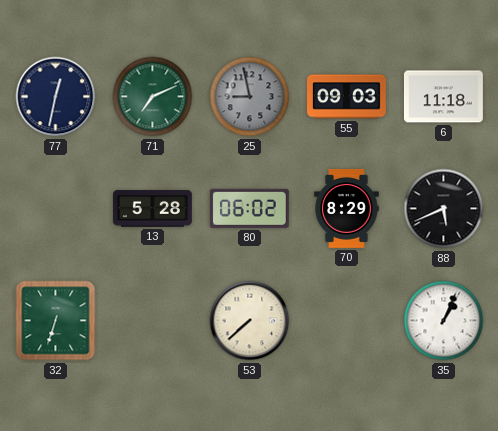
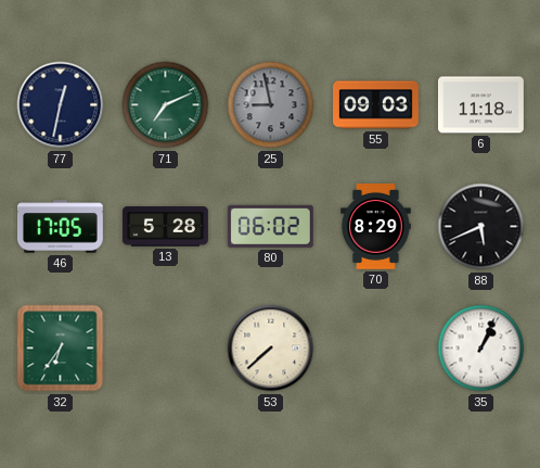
46: none -> 17:05 (61, 227)
32: 6:33 -> 6:36 (61, 349)
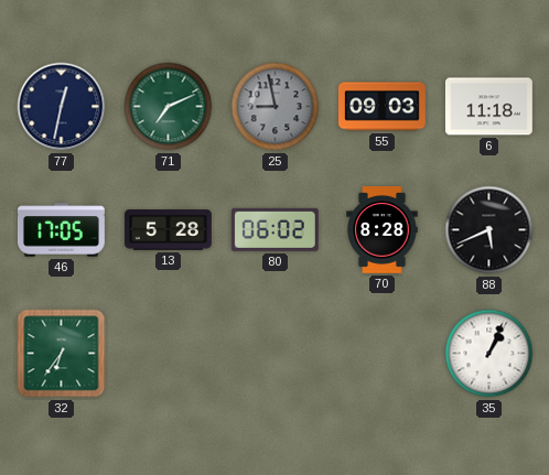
70: 8:29 -> 8:28 (383, 230)
53: 7:38 -> none (271, 349)
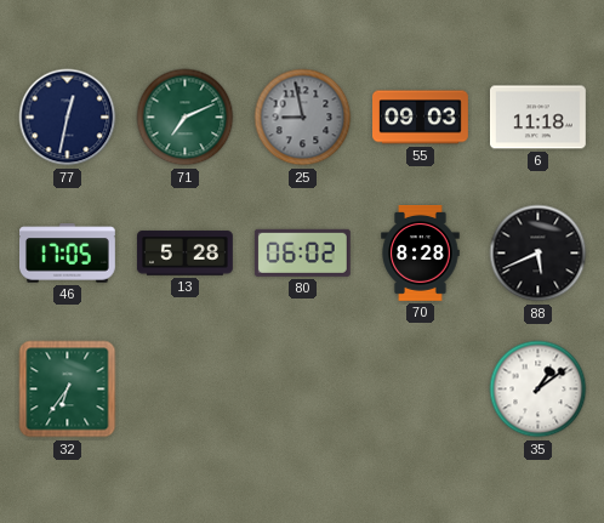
35: 1:04 -> 1:09 (539, 390)
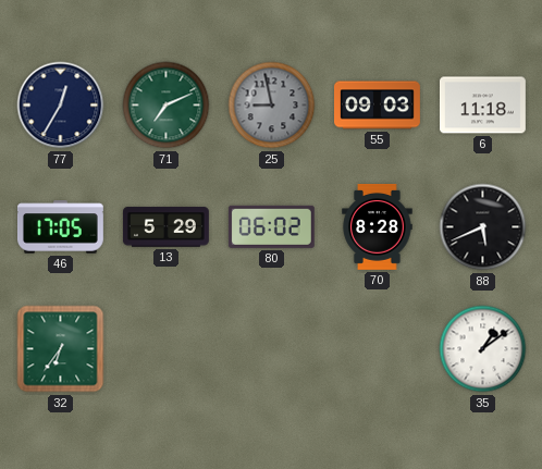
77: 12:32 -> 12:35 (61, 106)
13: 5:28 -> 5:29 (165, 227)
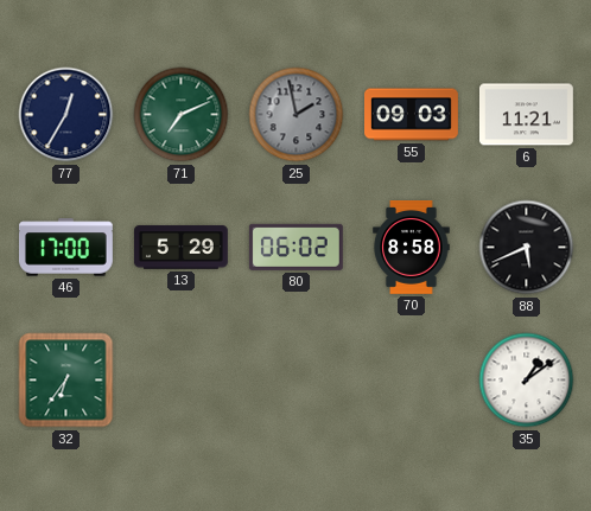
25: 8:58 -> 1:58 (297, 115)
6: 11:18 -> 11:21 (526, 115)
46: 17:05 -> 17:00 (66, 248)
70: 8:28 -> 8:58 (412, 248)
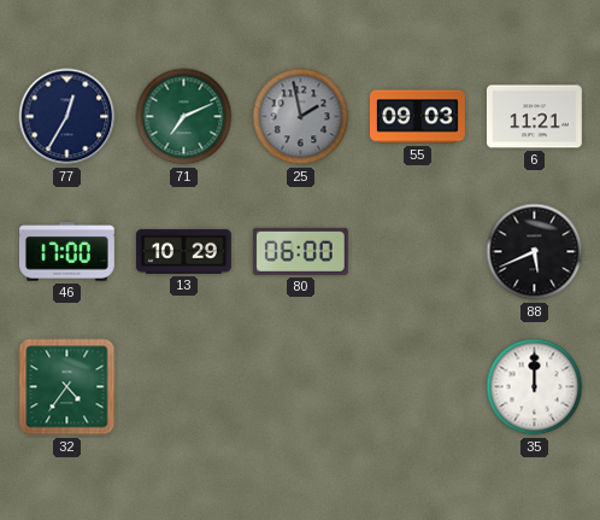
13: 5:29 -> 10:29 (183, 252)
80: 06:02 -> 06:00 (300, 251)
70: 8:58 -> none (412, 248)
32: 6:36 -> 4:36 (67, 387)
35: 1:09 -> 12:00 (535, 387)
